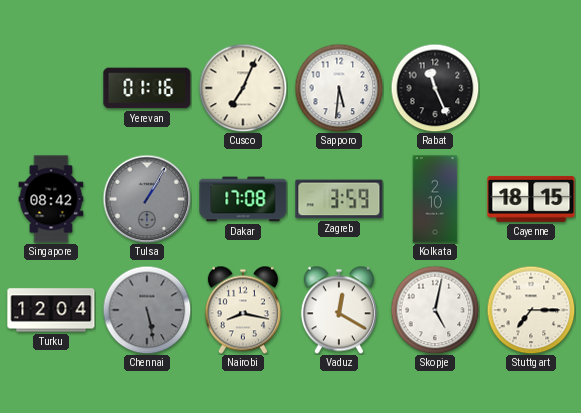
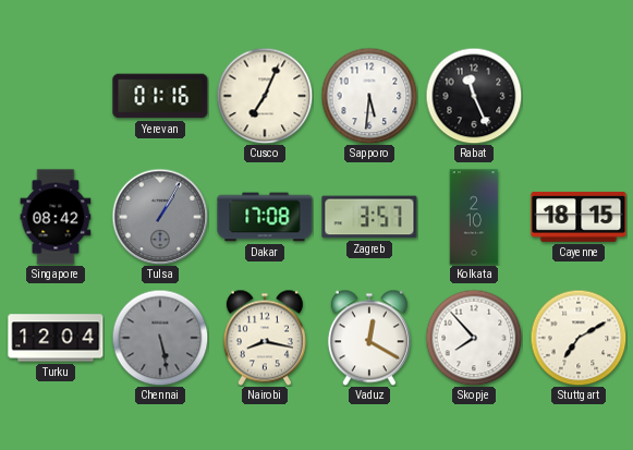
Zagreb: 3:59 -> 3:57 (369, 217)
Skopje: 5:02 -> 7:53 (474, 338)
Stuttgart: 7:15 -> 7:10 (579, 338)
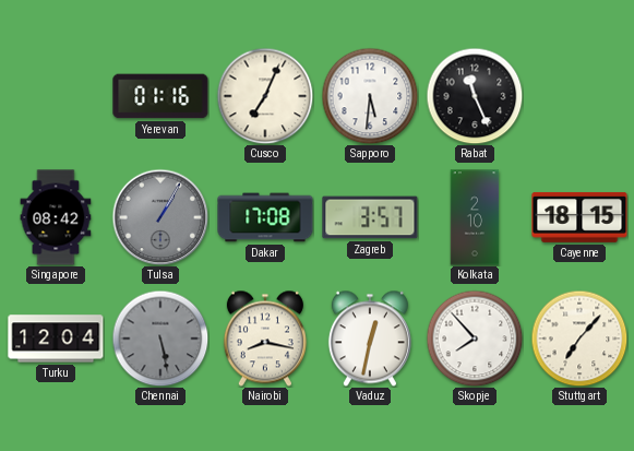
Vaduz: 12:20 -> 12:32 (370, 339)
Stuttgart: 7:10 -> 7:07 (579, 339)
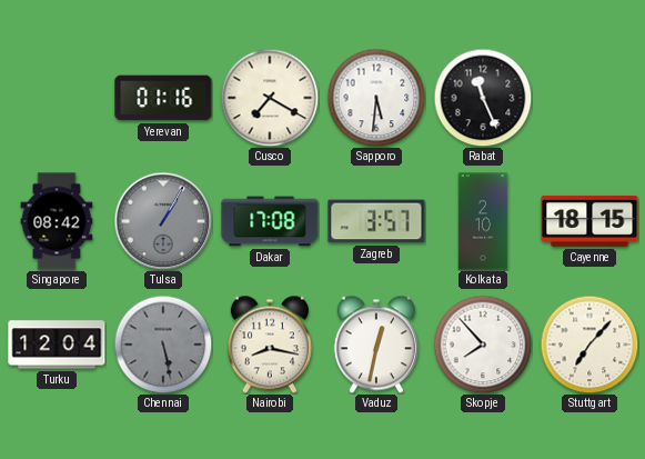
Cusco: 7:04 -> 7:20 (270, 98)
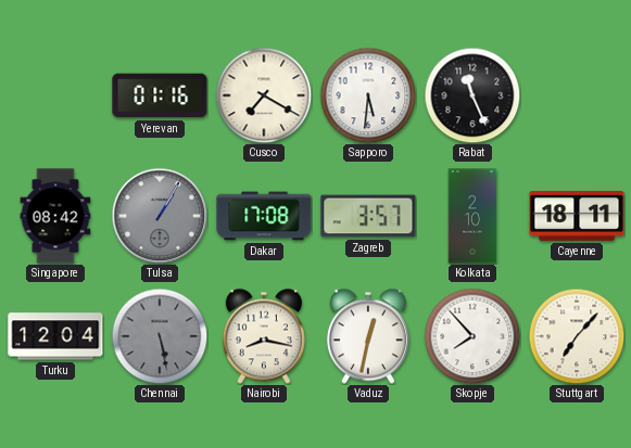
Cayenne: 18:15 -> 18:11 (577, 216)
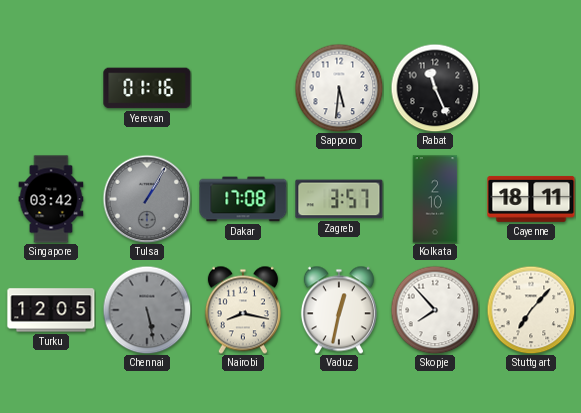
Cusco: 7:20 -> none (264, 95)
Singapore: 08:42 -> 03:42 (51, 199)
Turku: 12:04 -> 12:05 (51, 310)
